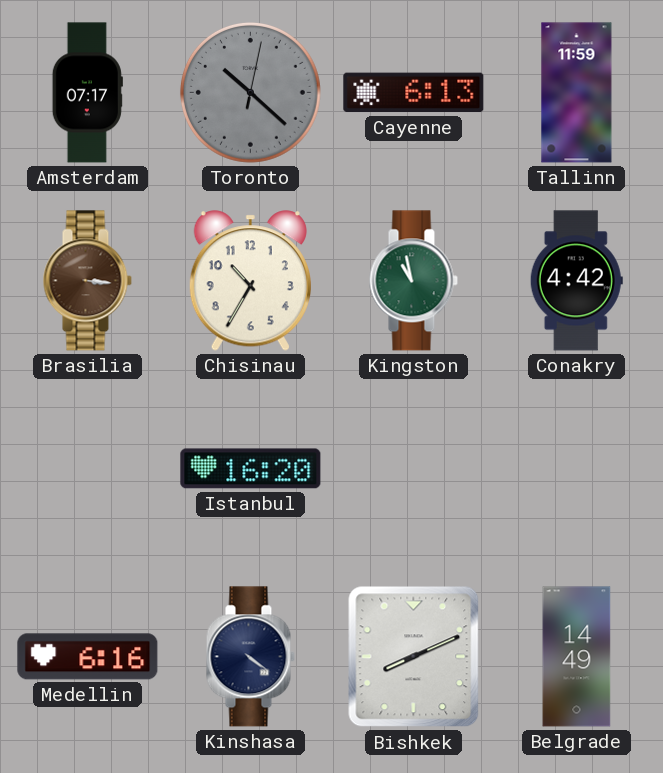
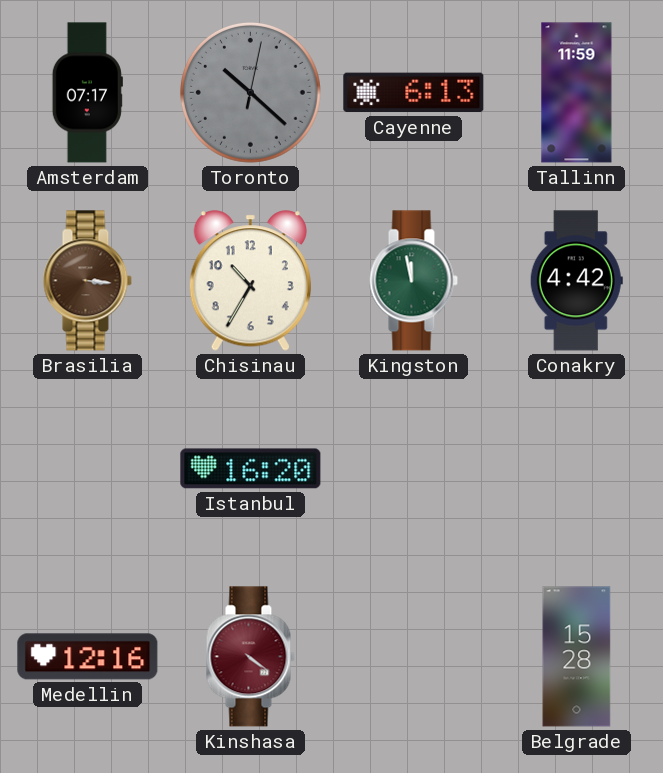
Kingston: 10:58 -> 11:58 (413, 281)
Medellin: 6:16 -> 12:16 (88, 657)
Kinshasa dial: navy -> burgundy (250, 657)
Bishkek: 8:11 -> none (414, 657)
Belgrade: 14:49 -> 15:28 (577, 657)
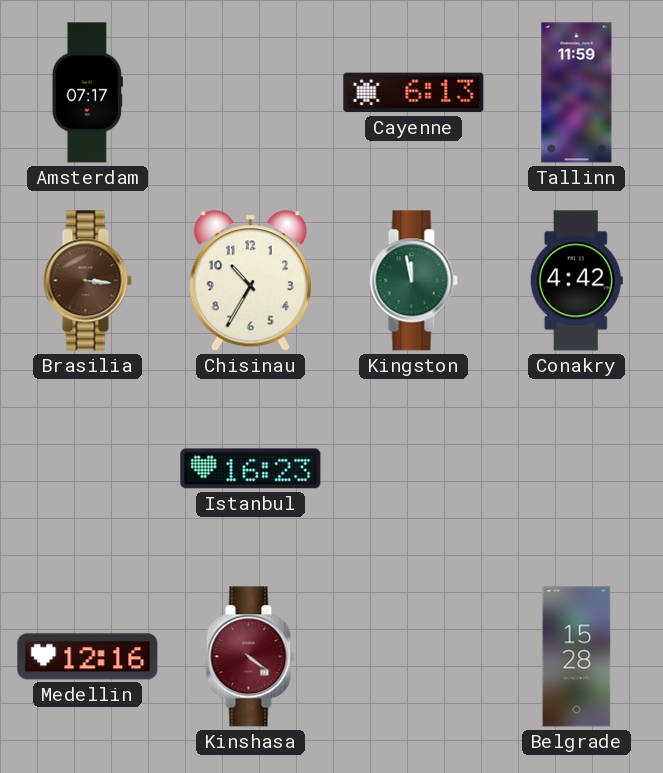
Toronto: 10:22 -> none (250, 92)
Istanbul: 16:20 -> 16:23 (251, 469)
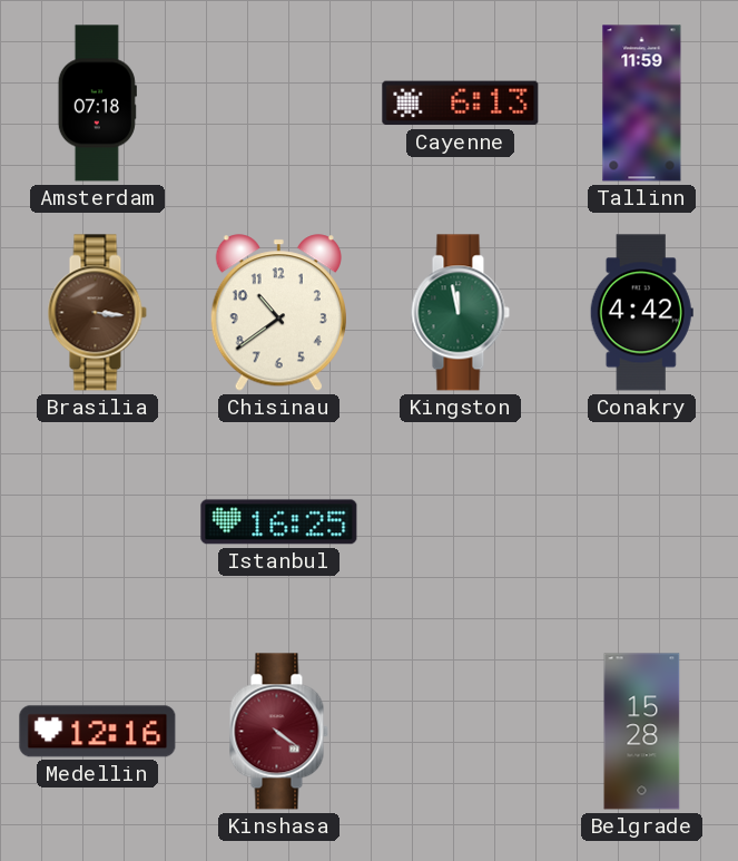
Amsterdam: 07:17 -> 07:18 (97, 104)
Chisinau: 10:35 -> 10:39 (278, 313)
Istanbul: 16:23 -> 16:25 (279, 522)
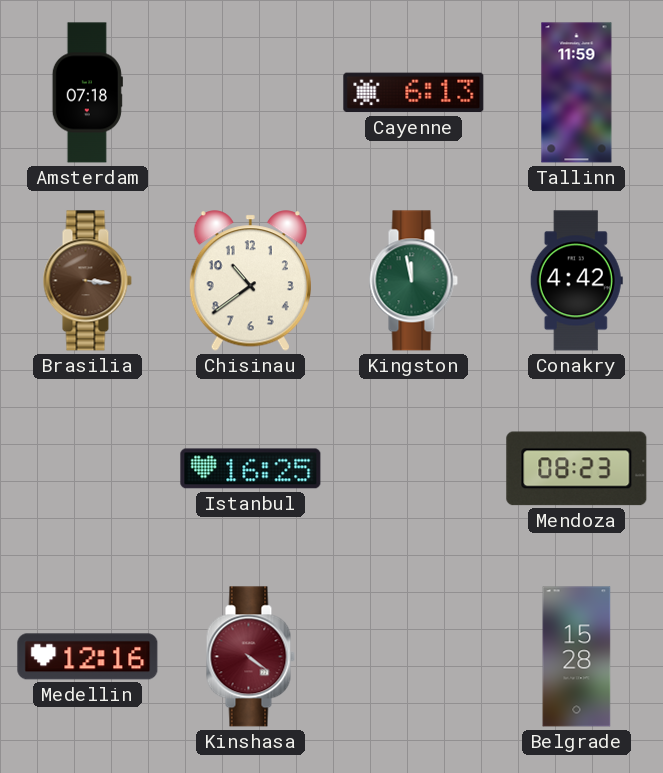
Mendoza: none -> 08:23 (577, 469)
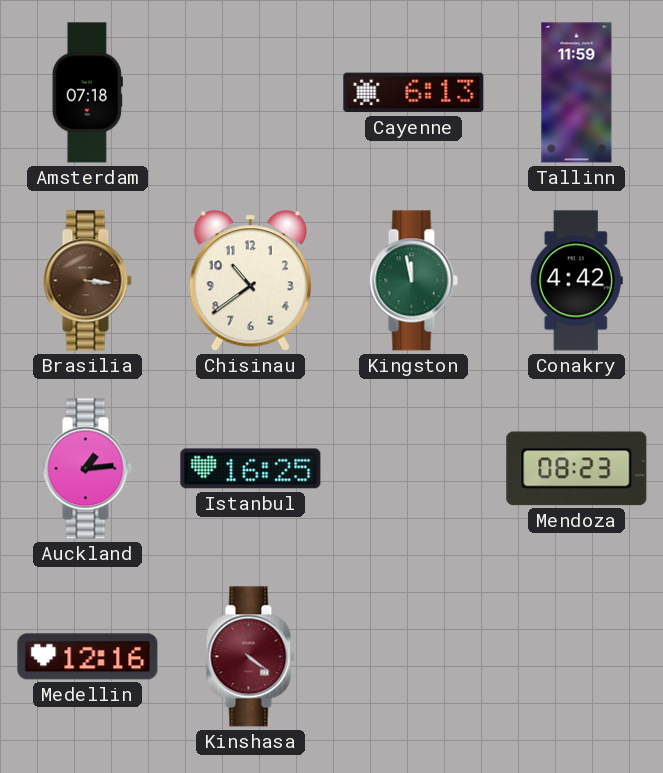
Auckland: none -> 1:14 (87, 469)
Belgrade: 15:28 -> none (577, 657)
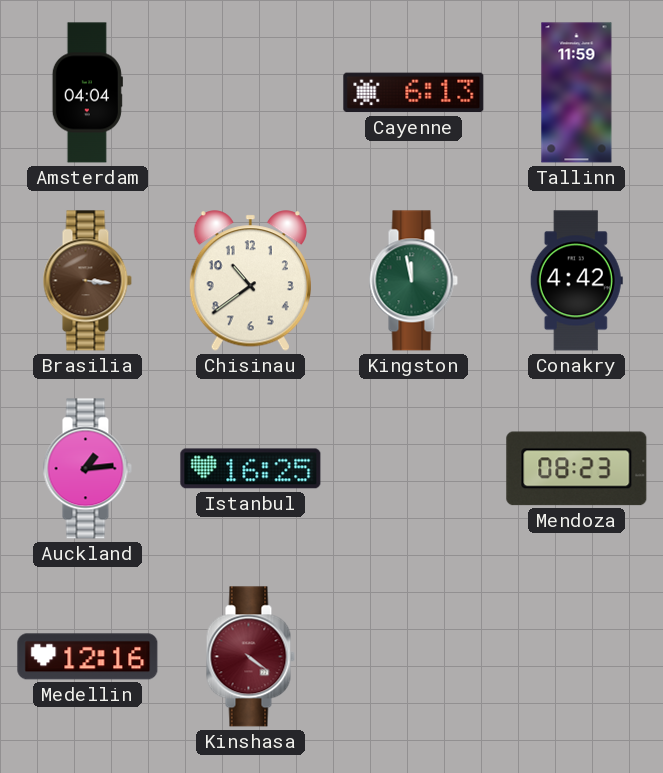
Amsterdam: 07:18 -> 04:04 (87, 93)
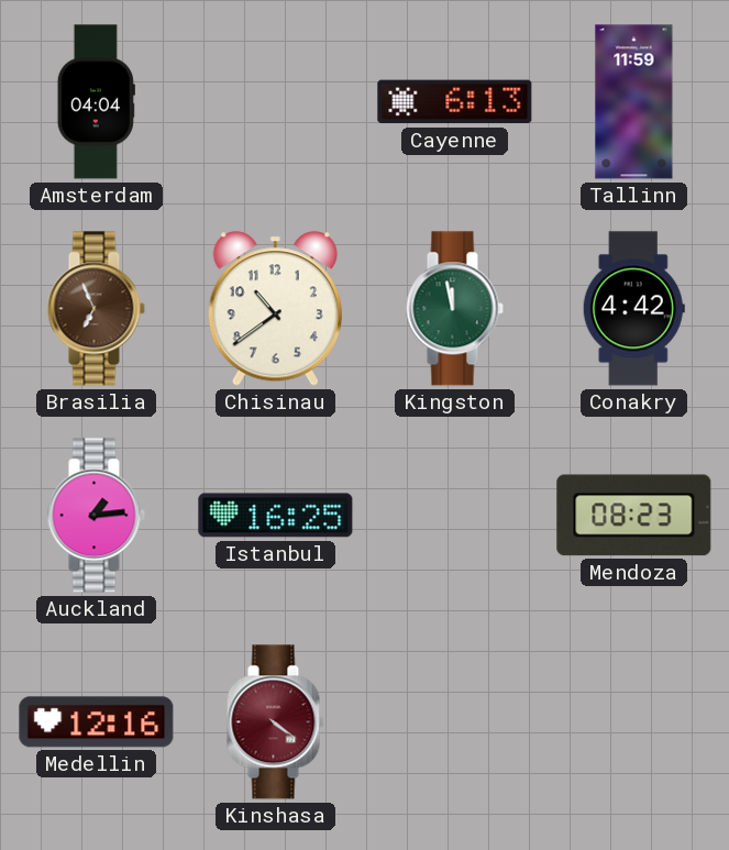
Brasilia: 3:16 -> 6:56 (96, 309)
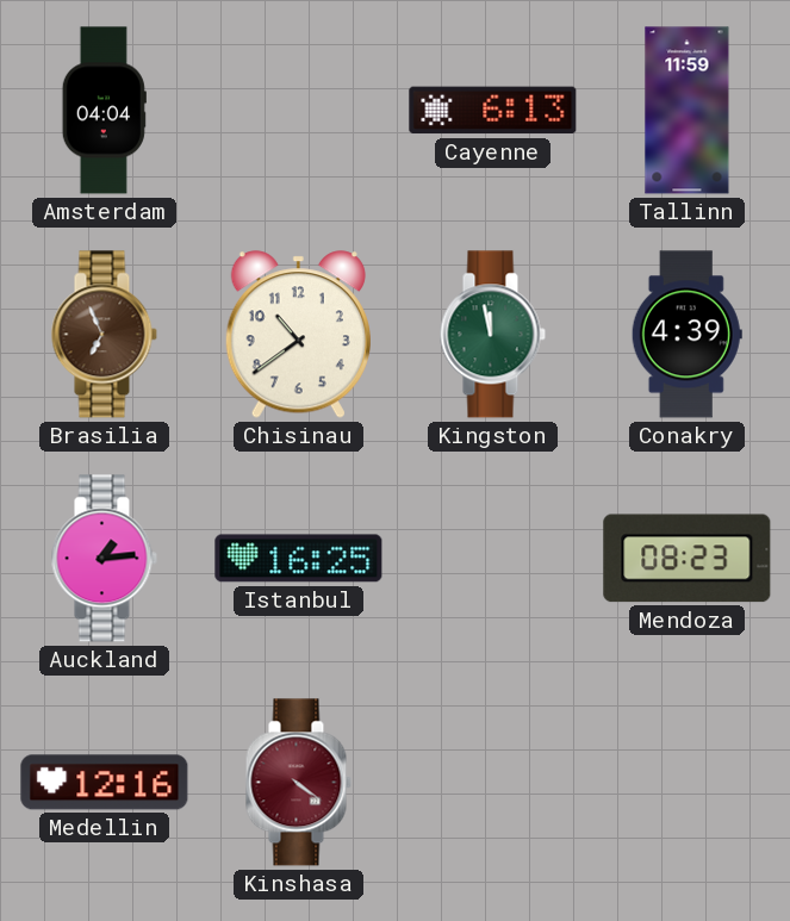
Conakry: 4:42 -> 4:39 (686, 335)
